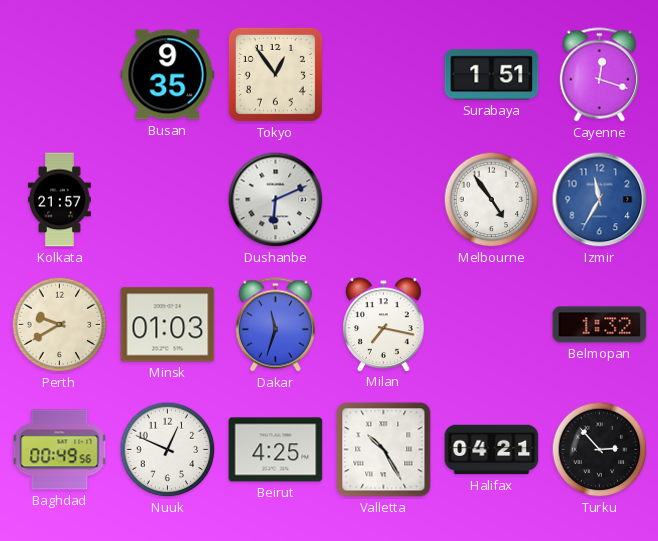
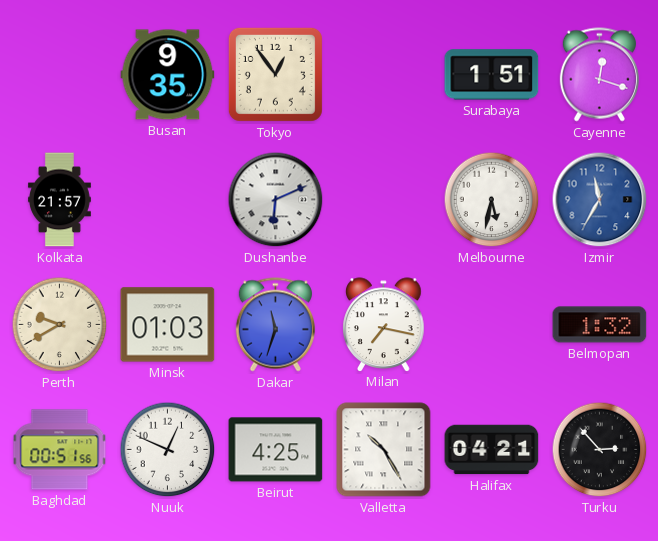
Melbourne: 4:54 -> 5:32 (492, 200)
Baghdad: 00:49 -> 00:51 (60, 450)
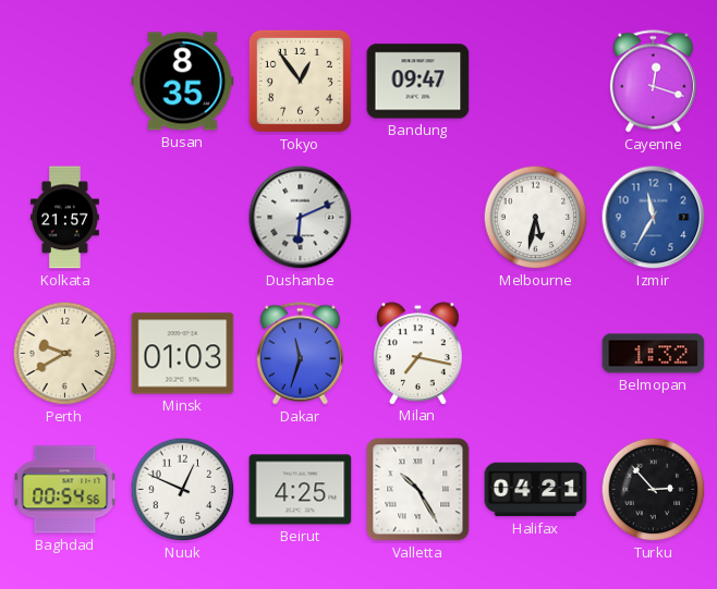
Busan: 9:35 -> 8:35 (183, 82)
Bandung: none -> 09:47 (418, 82)
Surabaya: 1:51 -> none (492, 75)
Baghdad: 00:51 -> 00:54 (65, 490)
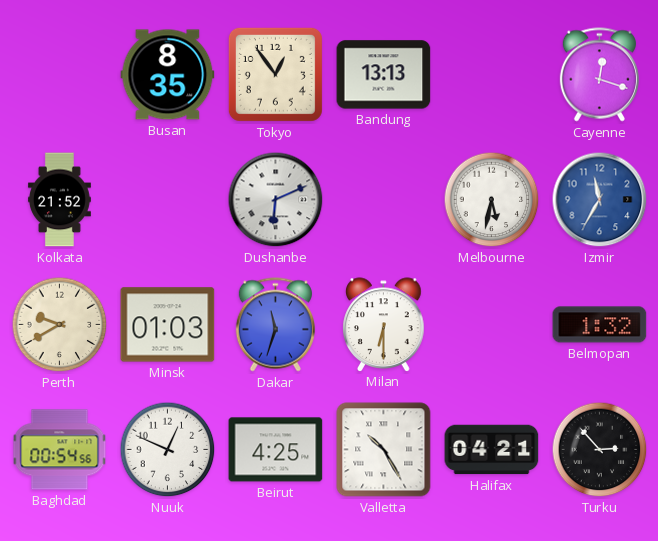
Bandung: 09:47 -> 13:13 (384, 75)
Kolkata: 21:57 -> 21:52 (59, 200)
Milan: 7:17 -> 6:30 (384, 324)
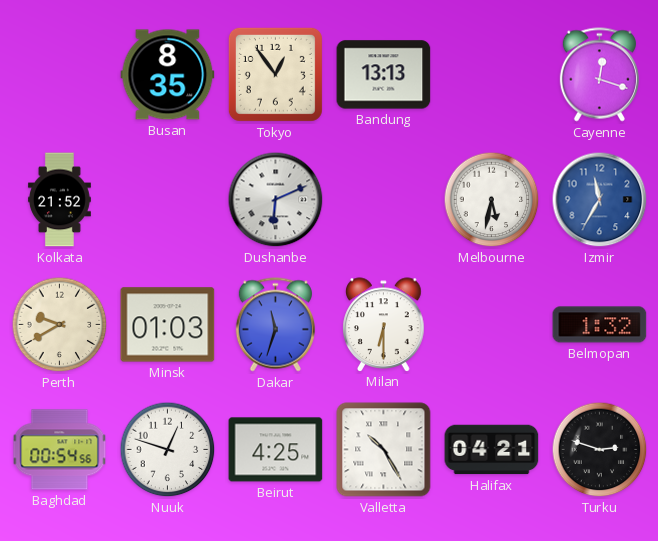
Nuuk: 12:49 -> 12:48 (168, 450)
Turku: 2:53 -> 2:48 (600, 450)
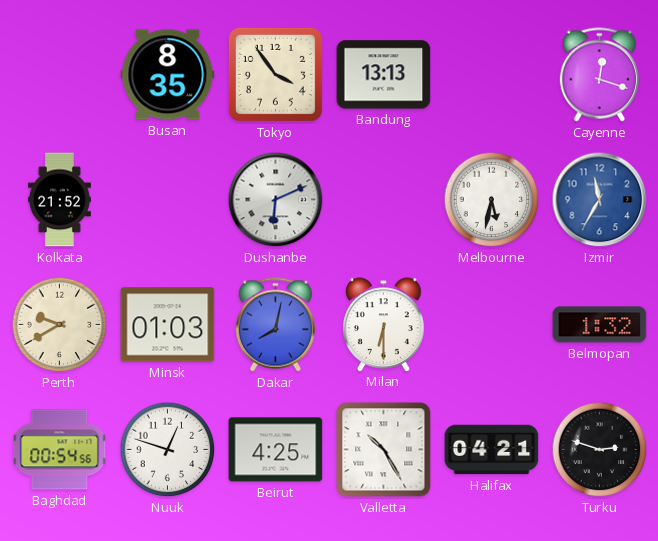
Tokyo: 12:54 -> 3:54 (275, 74)
Dakar: 11:33 -> 8:02 (275, 325)
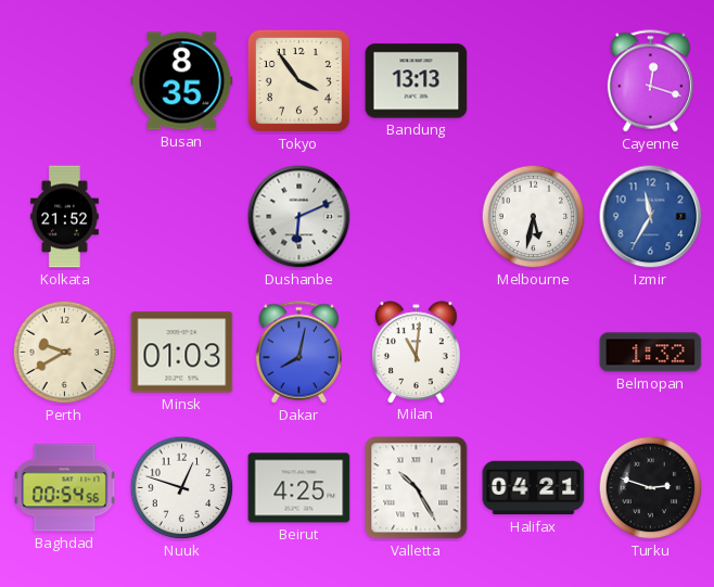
Milan: 6:30 -> 11:01 (417, 352)
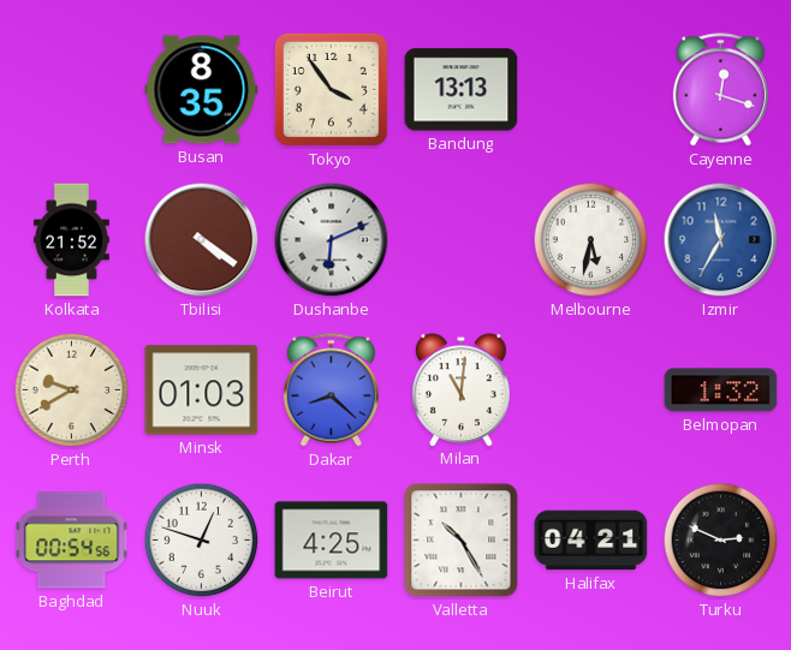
Tbilisi: none -> 4:21 (202, 240)
Dakar: 8:02 -> 8:22 (331, 390)
Turku: 2:48 -> 2:49 (721, 541)
